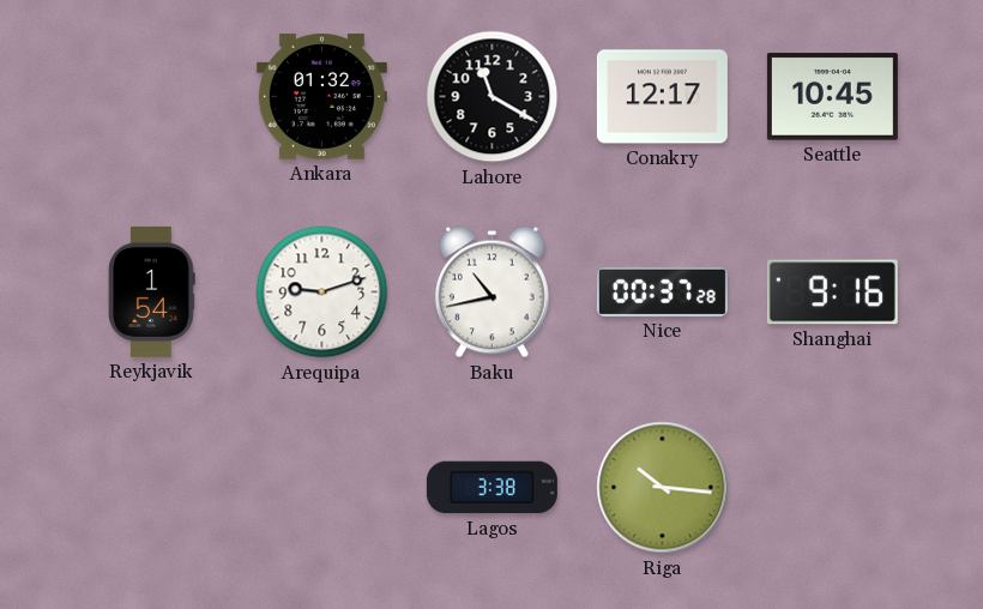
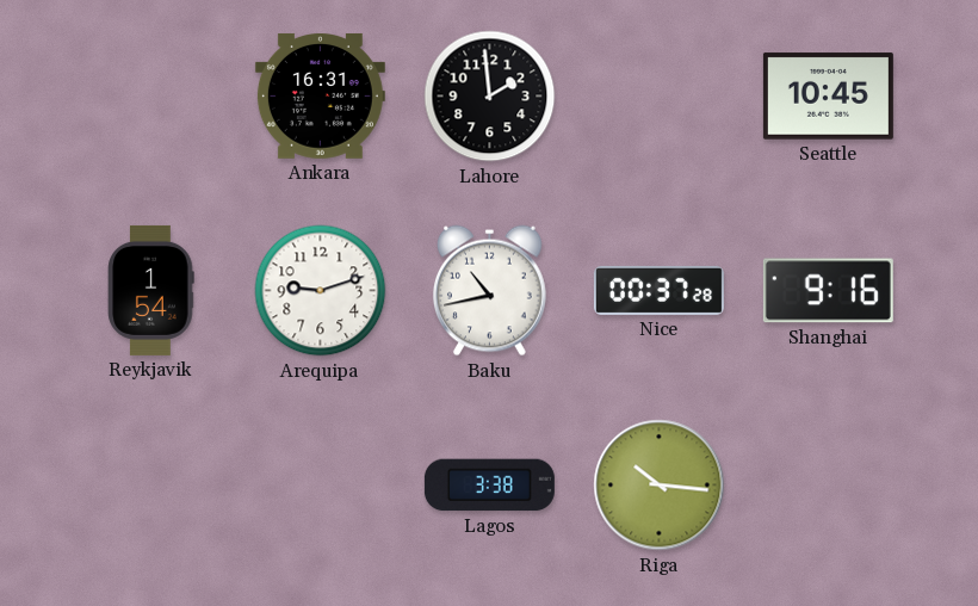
Ankara: 01:32 -> 16:31 (320, 95)
Lahore: 11:20 -> 1:59 (490, 97)
Conakry: 12:17 -> none (662, 97)
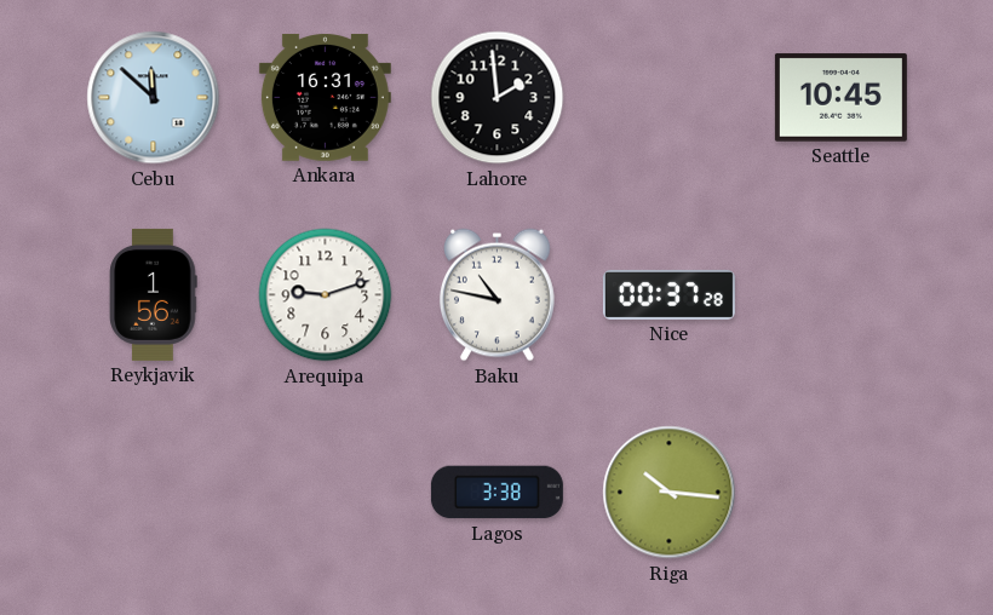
Cebu: none -> 11:52 (154, 98)
Reykjavik: 1:54 -> 1:56 (154, 294)
Baku: 10:43 -> 10:47 (498, 295)
Shanghai: 9:16 -> none (828, 291)
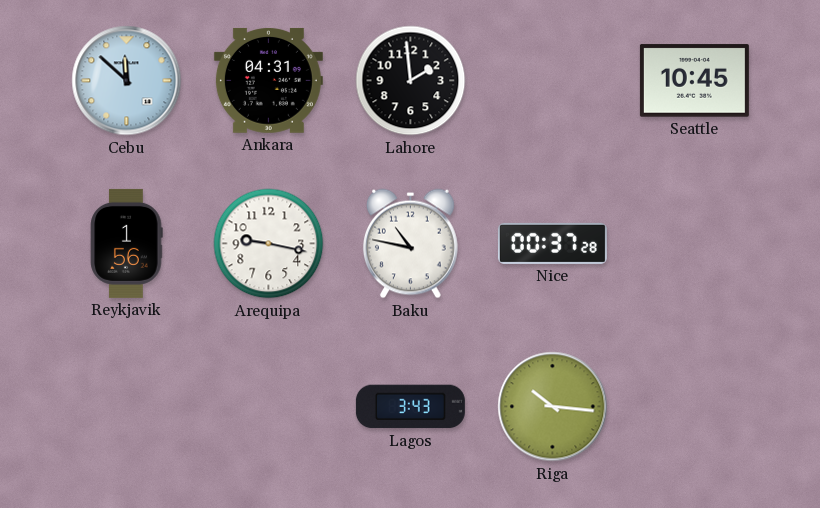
Ankara: 16:31 -> 04:31 (268, 80)
Arequipa: 9:12 -> 9:17 (269, 244)
Lagos: 3:38 -> 3:43 (410, 407)
